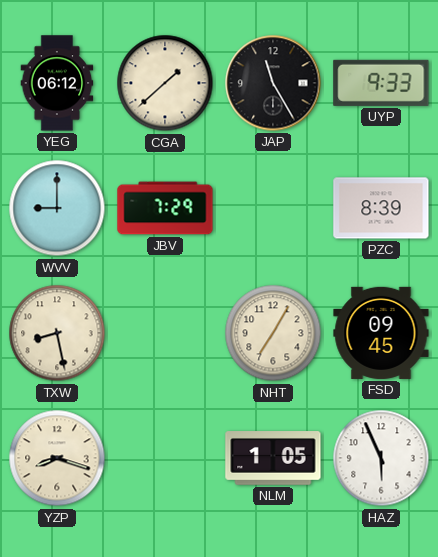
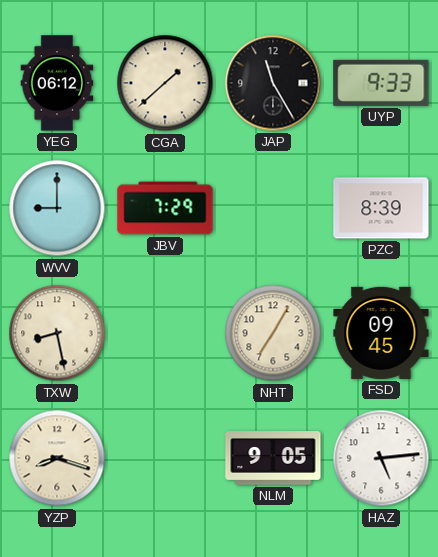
NLM: 1:05 -> 9:05 (273, 458)
HAZ: 5:56 -> 5:14 (381, 458)
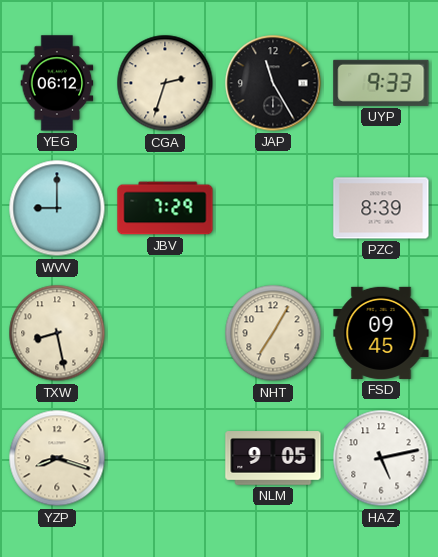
CGA: 1:38 -> 2:33 (165, 83)
HAZ: 5:14 -> 5:13 (381, 458)
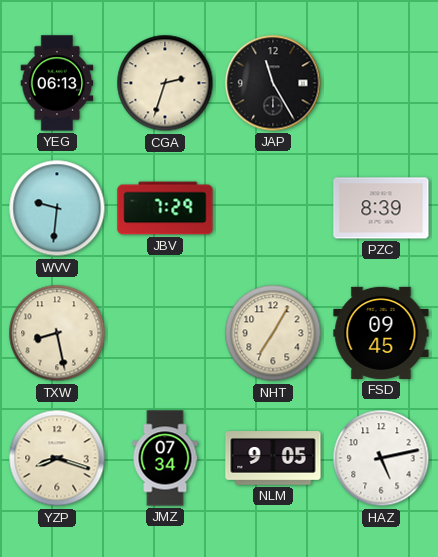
YEG: 06:12 -> 06:13 (57, 83)
UYP: 9:33 -> none (381, 83)
WVV: 9:00 -> 9:31 (57, 208)
JMZ: none -> 07:34 (165, 458)
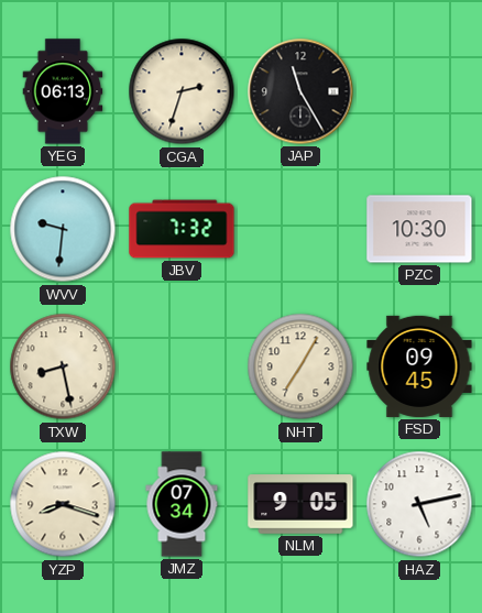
JBV: 7:29 -> 7:32 (182, 229)
PZC: 8:39 -> 10:30 (419, 229)
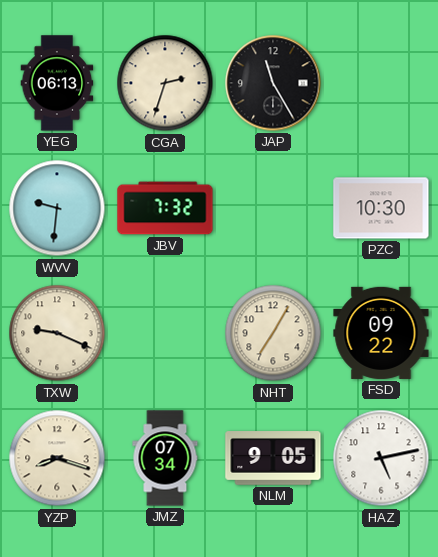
TXW: 8:28 -> 9:19 (57, 333)
FSD: 09:45 -> 09:22 (381, 333)
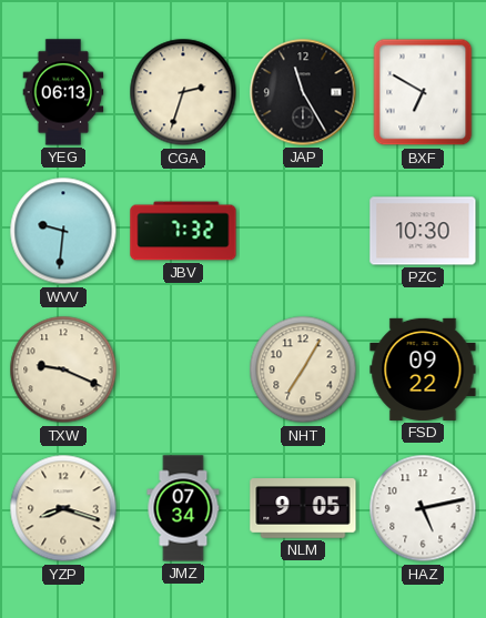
BXF: none -> 6:50 (423, 92)
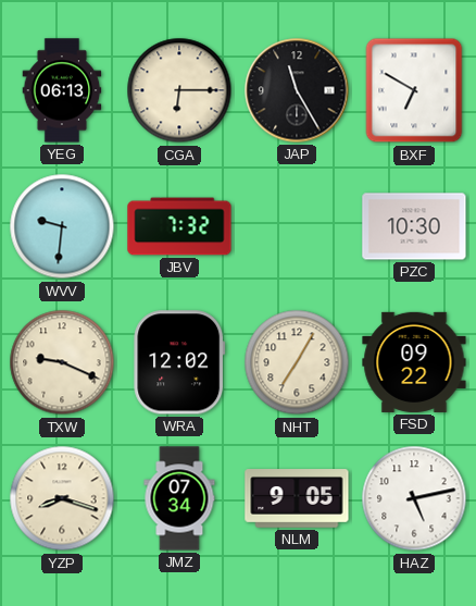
CGA: 2:33 -> 6:15 (179, 90)
WRA: none -> 12:02 (179, 362)
